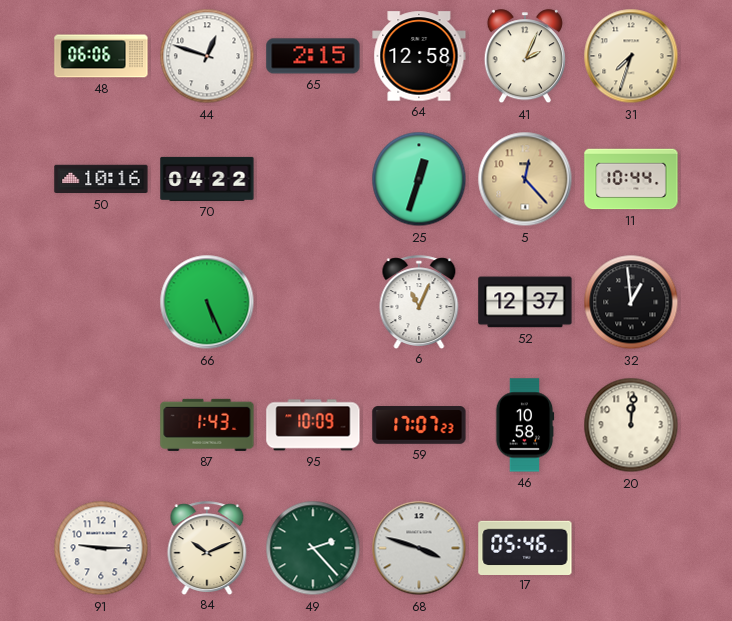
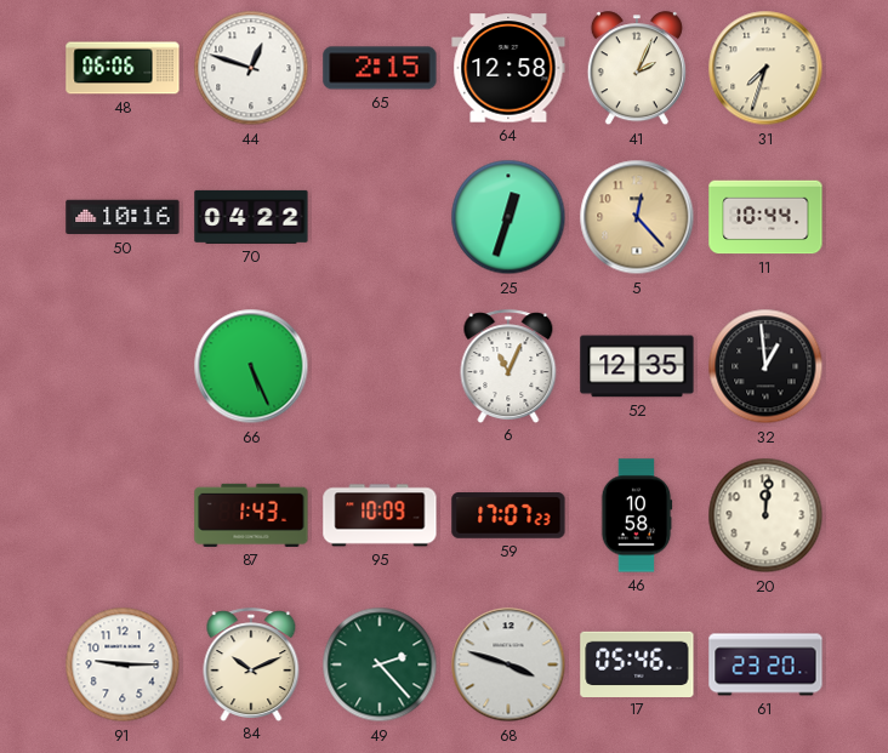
52: 12:37 -> 12:35 (637, 366)
61: none -> 23:20 (765, 664)
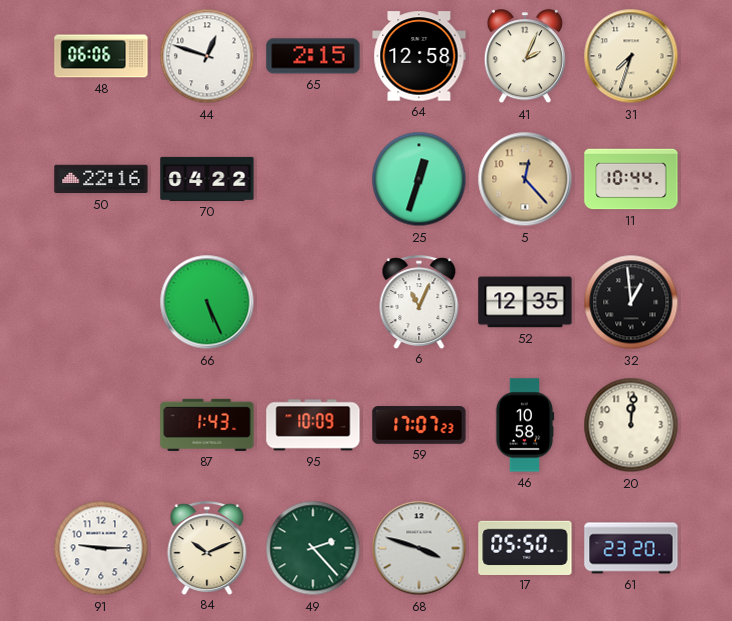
50: 10:16 -> 22:16 (101, 179)
17: 05:46 -> 05:50 (525, 547)
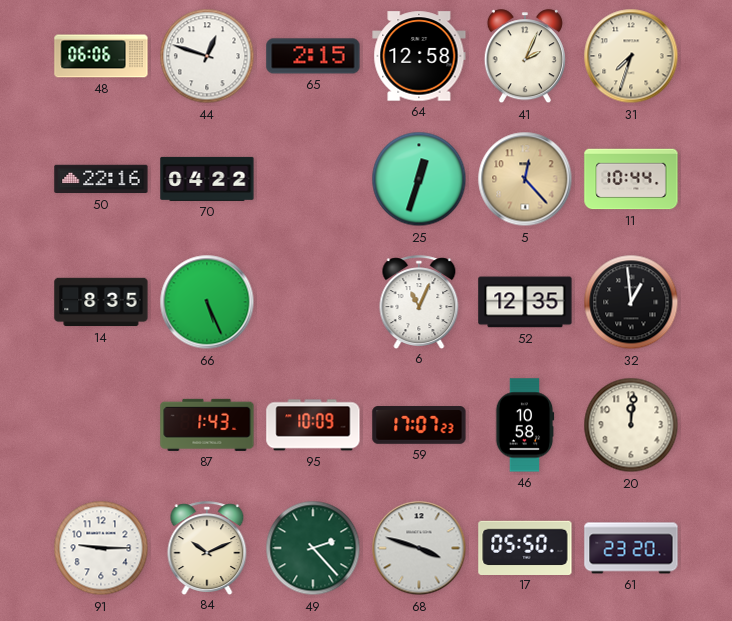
14: none -> 8:35 (101, 302)
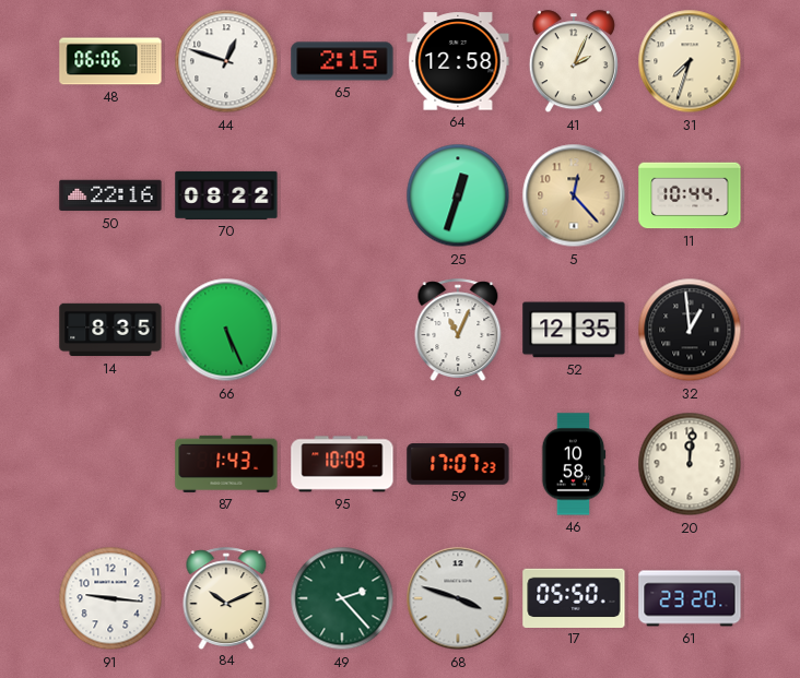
70: 04:22 -> 08:22 (226, 195)
91: 9:15 -> 9:16 (110, 598)
